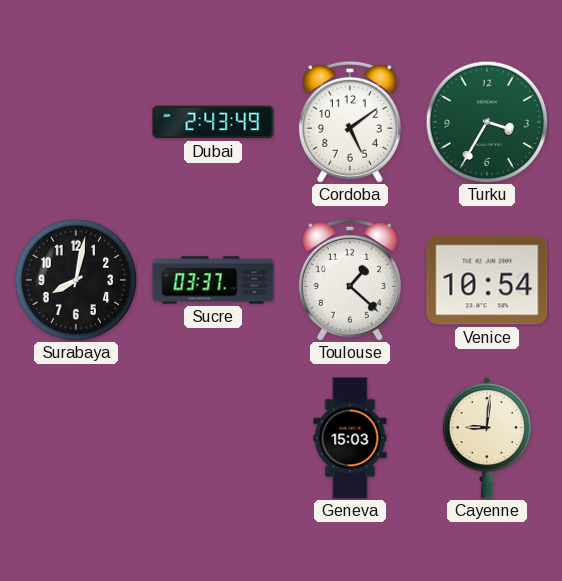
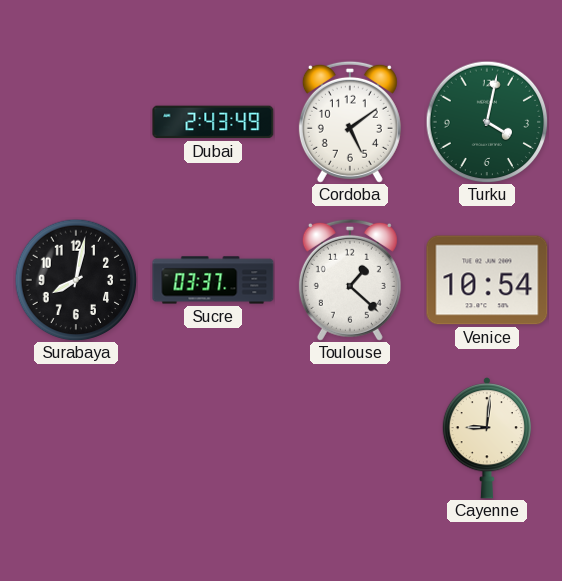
Turku: 3:35 -> 4:02 (487, 122)
Geneva: 15:03 -> none (350, 438)
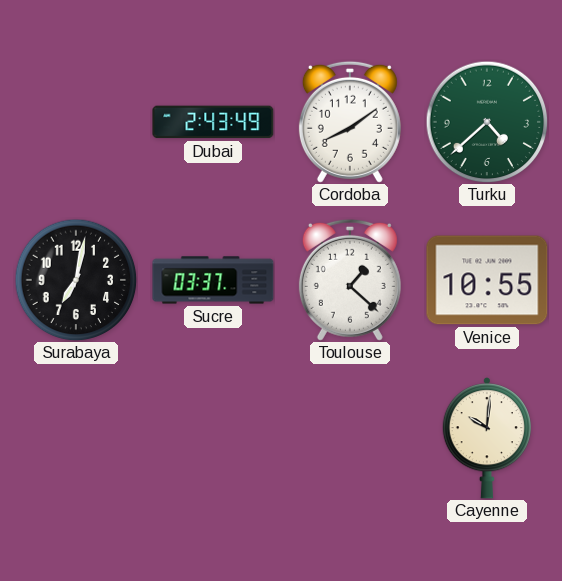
Cordoba: 5:09 -> 8:09 (350, 122)
Turku: 4:02 -> 4:38 (487, 122)
Surabaya: 8:02 -> 7:02 (76, 280)
Venice: 10:54 -> 10:55 (487, 280)
Cayenne: 9:01 -> 10:01 (486, 438)
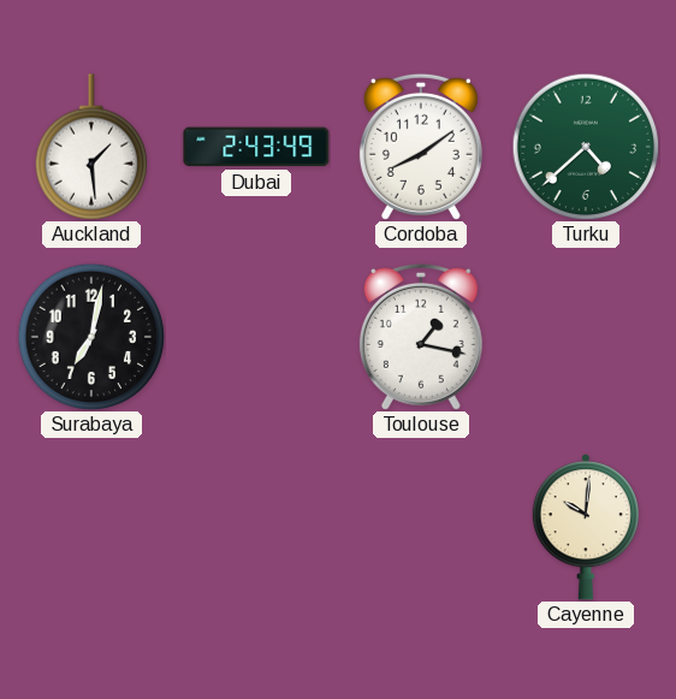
Auckland: none -> 1:29 (91, 147)
Sucre: 03:37 -> none (213, 280)
Toulouse: 1:22 -> 1:17 (421, 337)
Venice: 10:55 -> none (487, 280)
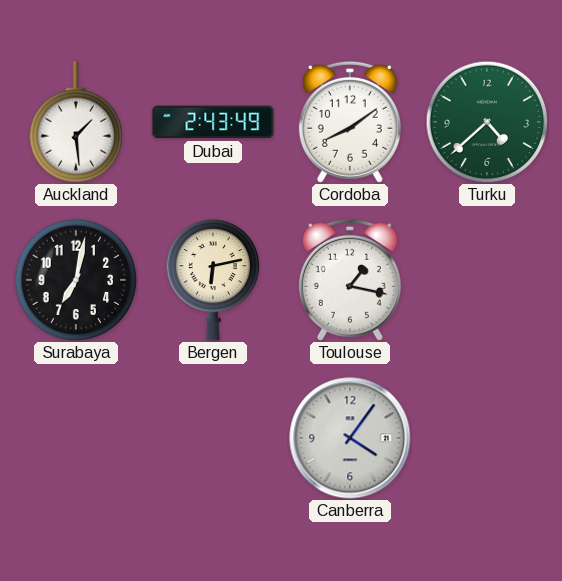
Bergen: none -> 6:13 (213, 280)
Canberra: none -> 4:06 (350, 438)
Cayenne: 10:01 -> none (585, 527)
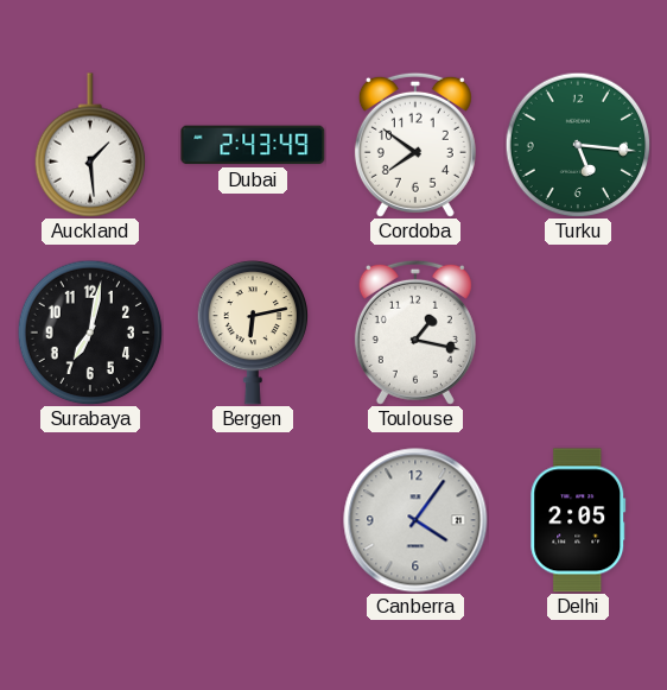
Cordoba: 8:09 -> 7:51 (415, 145)
Turku: 4:38 -> 5:16 (578, 145)
Delhi: none -> 2:05 (578, 520)
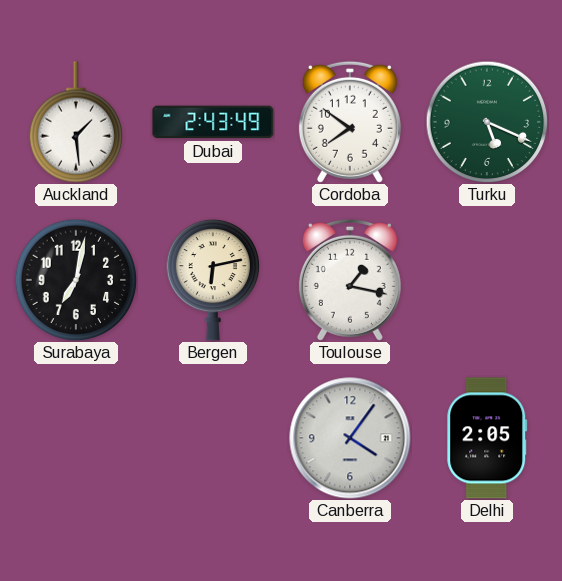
Turku: 5:16 -> 5:19 (487, 122)
